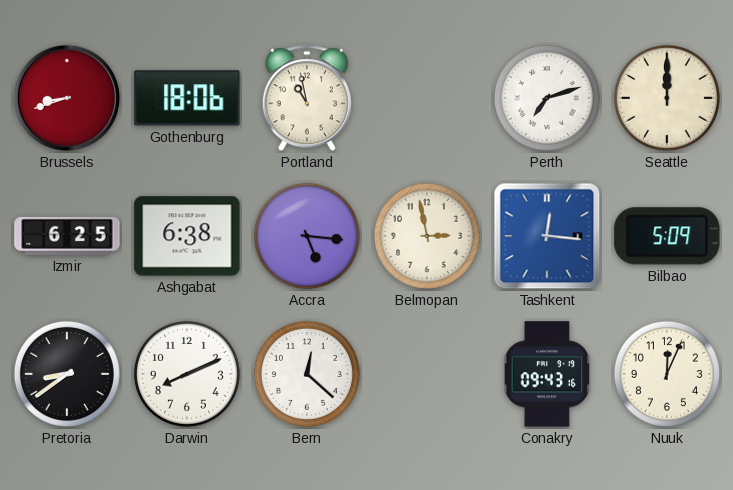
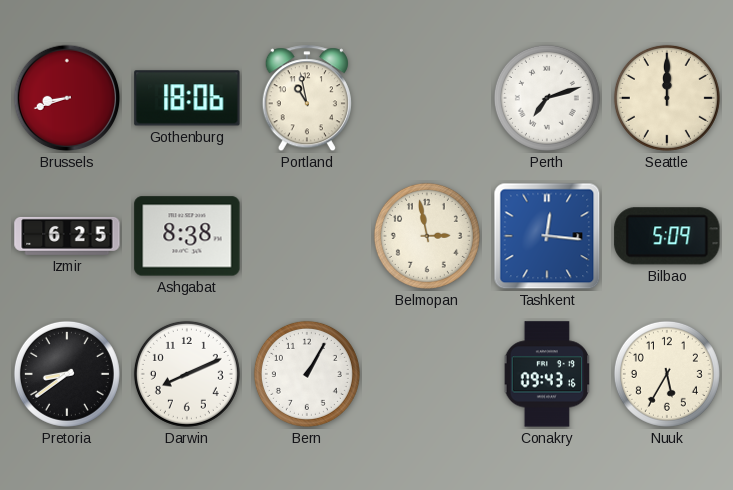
Ashgabat: 6:38 -> 8:38 (187, 236)
Accra: 5:16 -> none (307, 236)
Bern: 12:22 -> 1:05 (307, 374)
Nuuk: 12:04 -> 5:35 (667, 374)
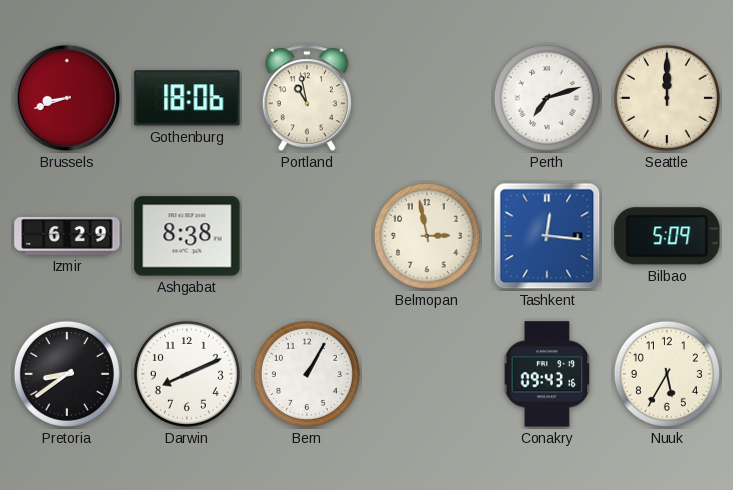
Izmir: 6:25 -> 6:29 (67, 236)
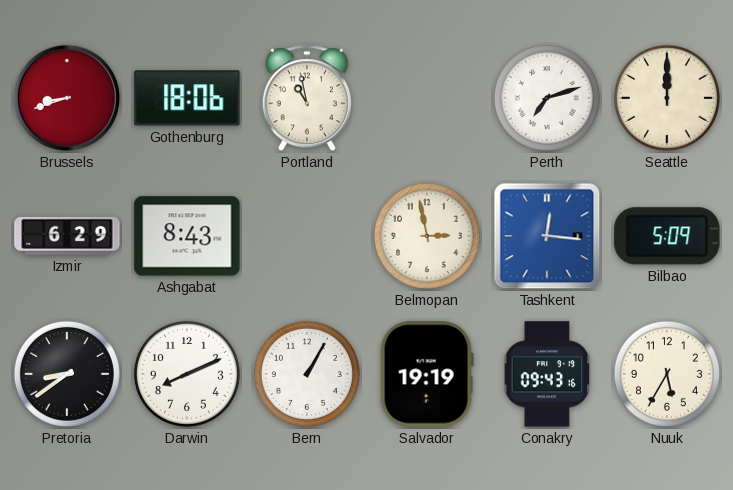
Ashgabat: 8:38 -> 8:43 (187, 236)
Salvador: none -> 19:19 (427, 374)
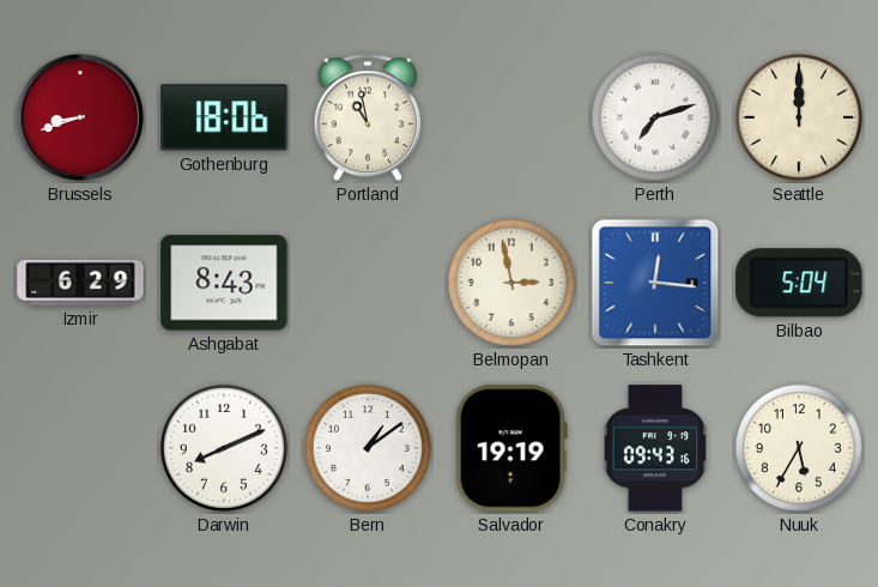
Bilbao: 5:09 -> 5:04 (799, 283)
Pretoria: 8:39 -> none (67, 374)
Bern: 1:05 -> 1:09 (368, 448)
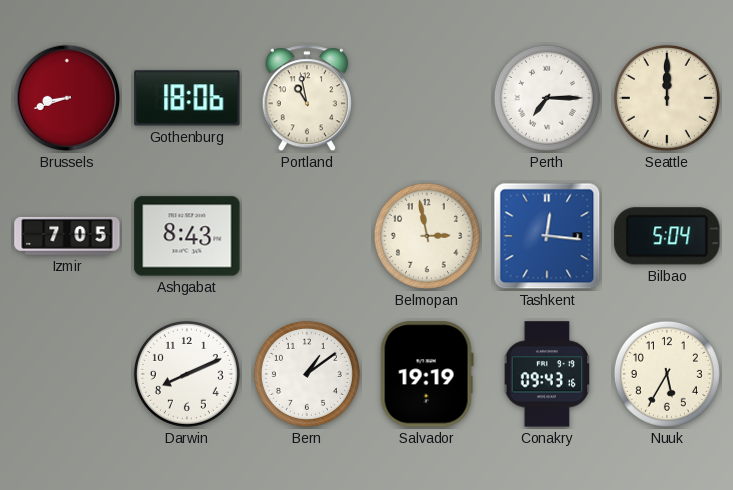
Perth: 7:12 -> 7:15 (547, 98)
Izmir: 6:29 -> 7:05 (67, 236)
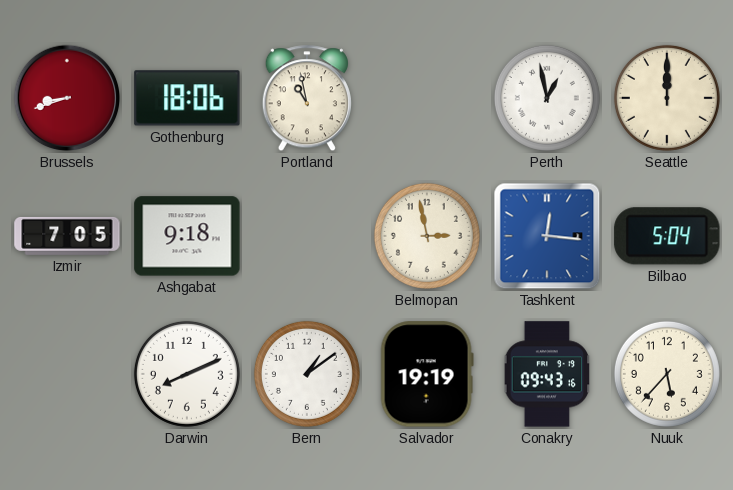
Perth: 7:15 -> 12:58 (547, 98)
Ashgabat: 8:43 -> 9:18 (187, 236)
Nuuk: 5:35 -> 5:37 (667, 374)
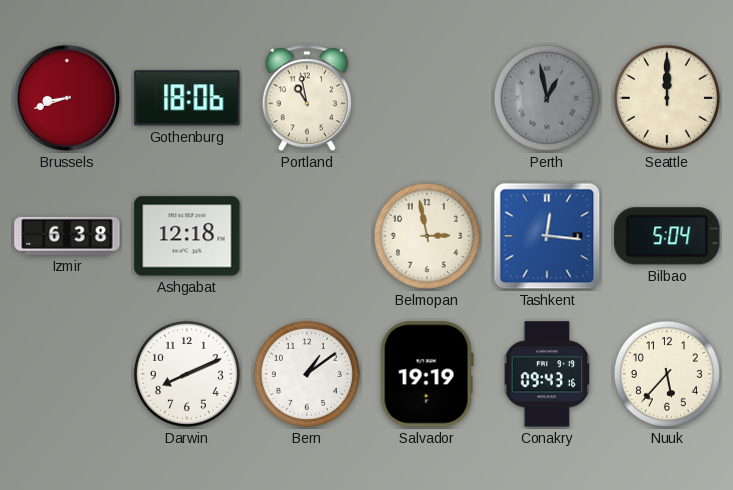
Perth dial: white -> grey (547, 98)
Izmir: 7:05 -> 6:38 (67, 236)
Ashgabat: 9:18 -> 12:18 (187, 236)
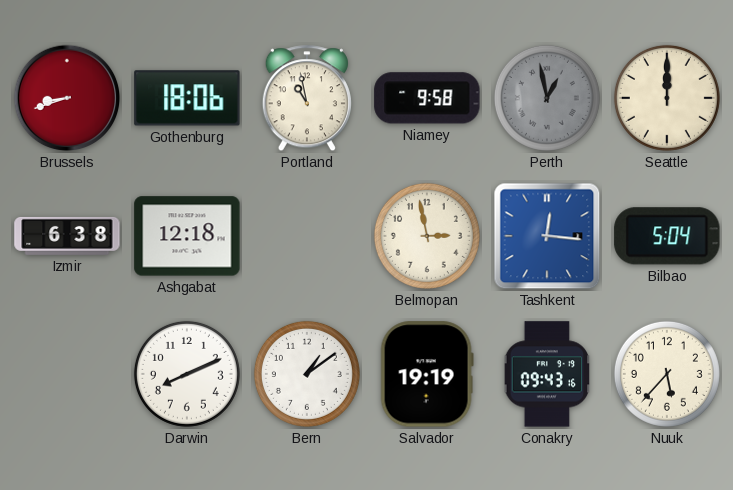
Niamey: none -> 9:58 (427, 98)
